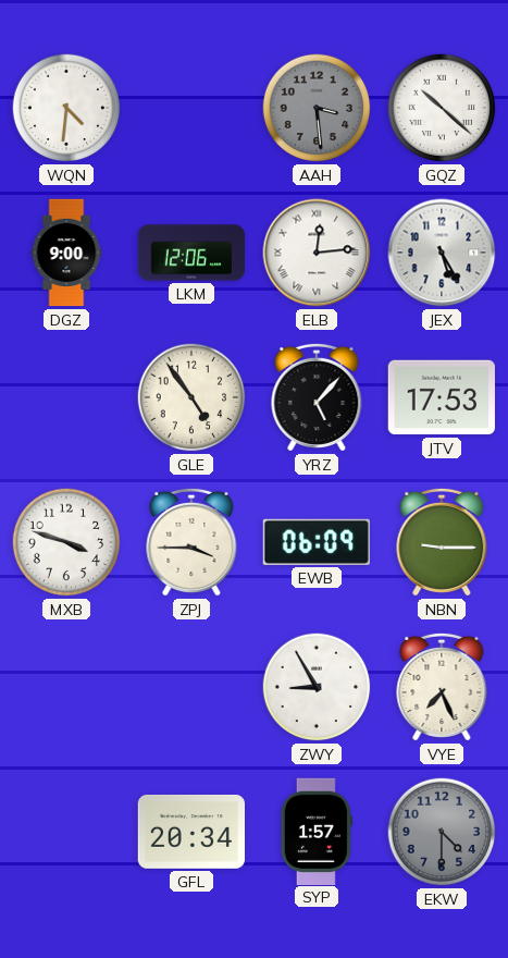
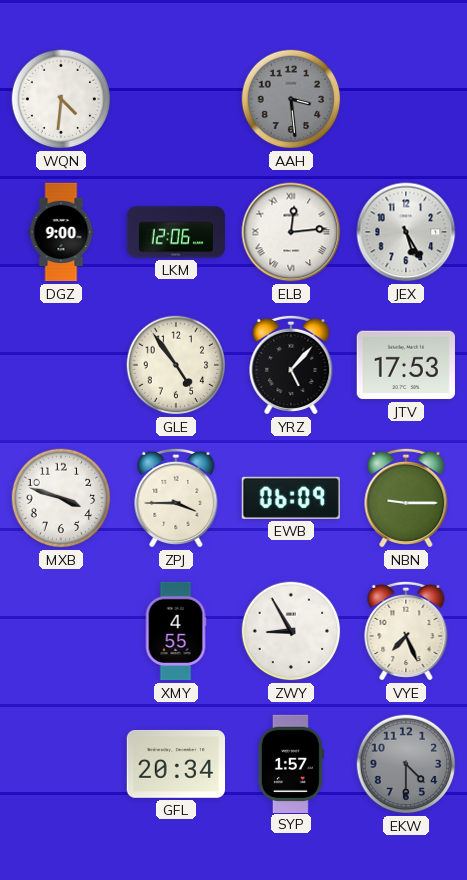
GQZ: 10:22 -> none (442, 108)
XMY: none -> 4:55 (176, 631)
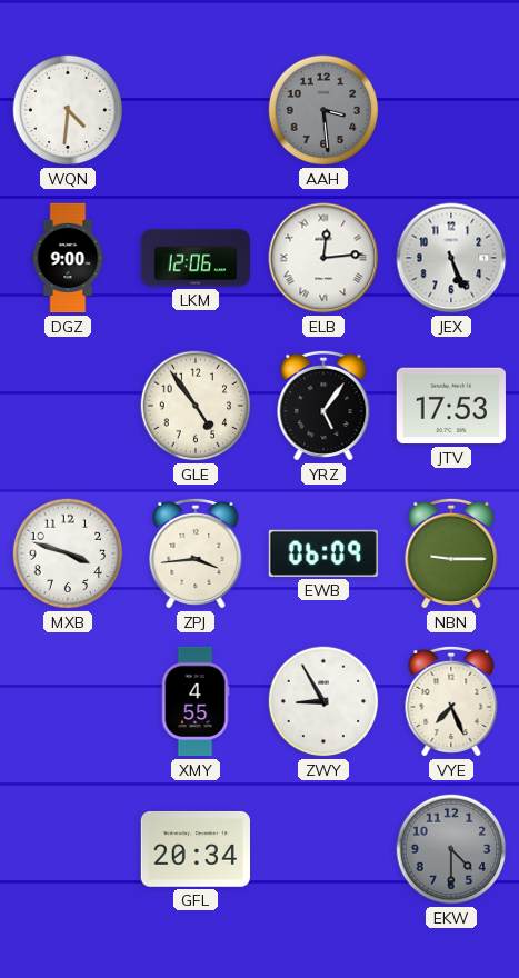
JEX: 5:25 -> 5:26 (451, 258)
YRZ: 5:07 -> 5:06 (323, 406)
ZPJ: 3:45 -> 3:44 (196, 553)
SYP: 1:57 -> none (291, 763)
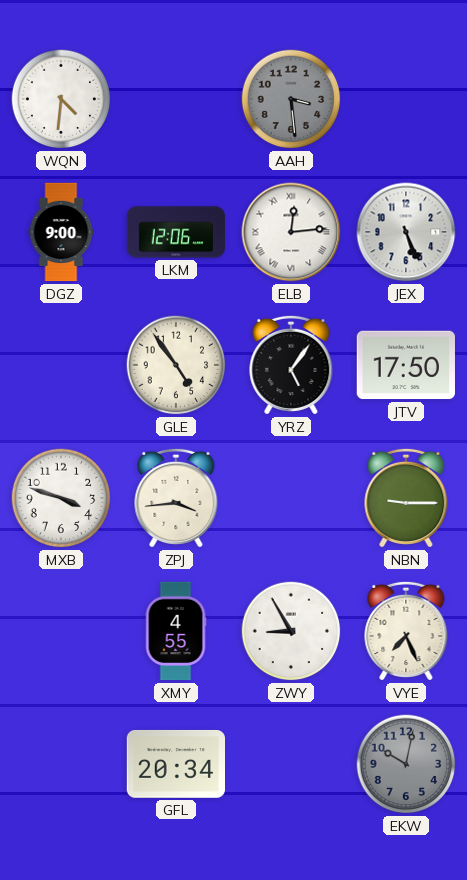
JTV: 17:53 -> 17:50 (405, 365)
EWB: 06:09 -> none (323, 553)
EKW: 4:30 -> 10:02 (406, 764)
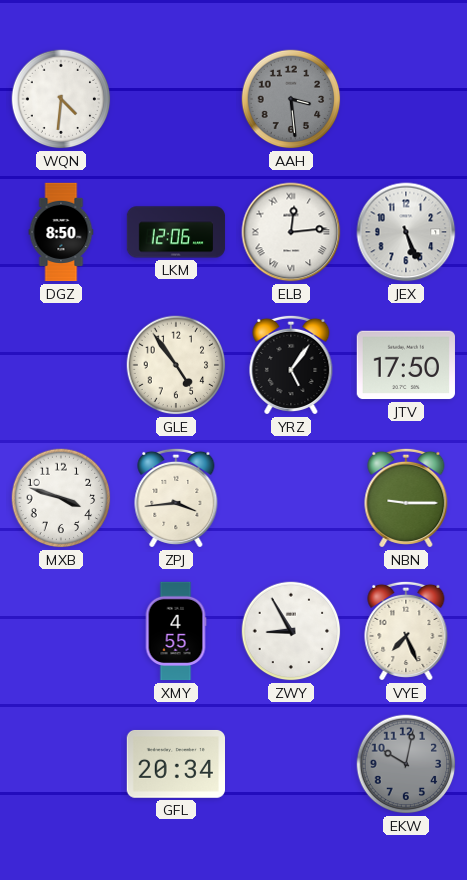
DGZ: 9:00 -> 8:50 (61, 232)
